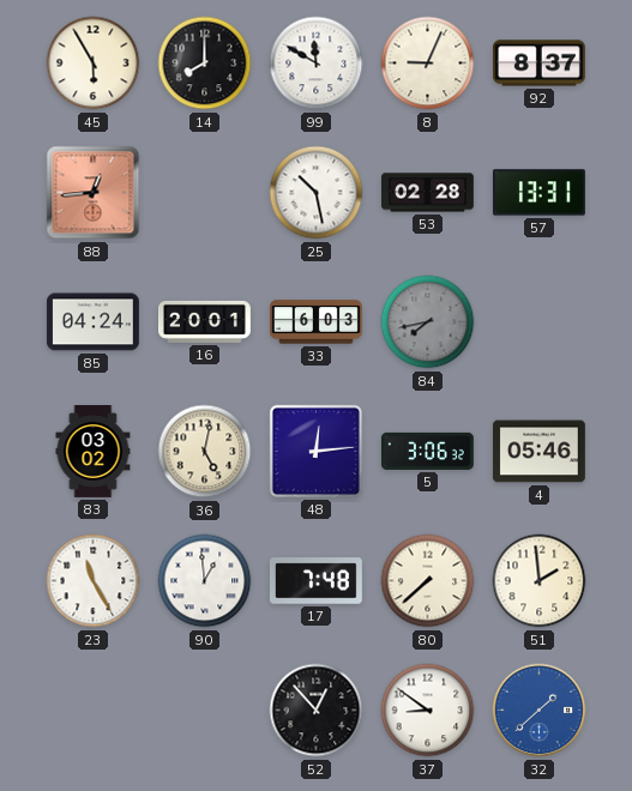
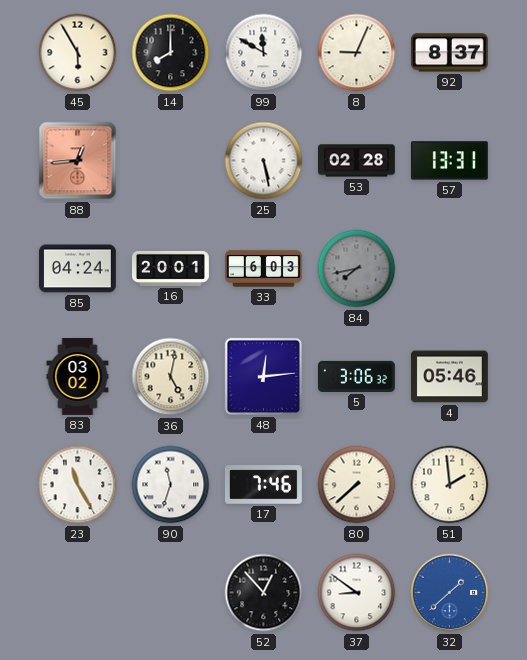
25: 10:28 -> 5:28 (264, 161)
90: 12:59 -> 11:33 (171, 485)
17: 7:48 -> 7:46 (263, 485)
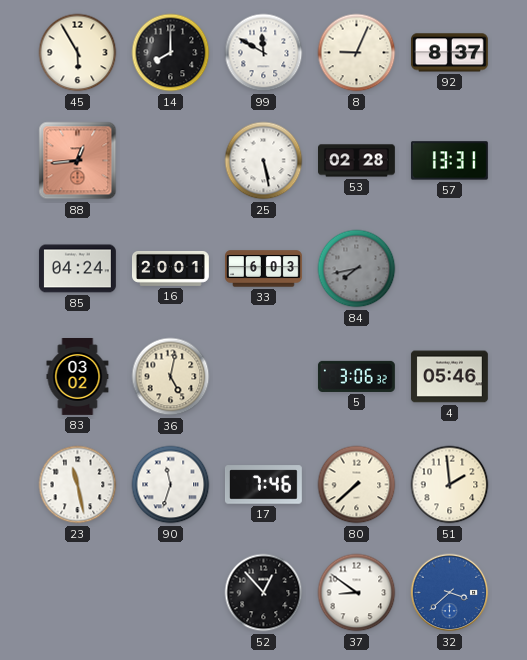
48: 12:14 -> none (263, 376)
23: 11:25 -> 11:28 (78, 485)
32: 1:38 -> 3:38 (450, 593)
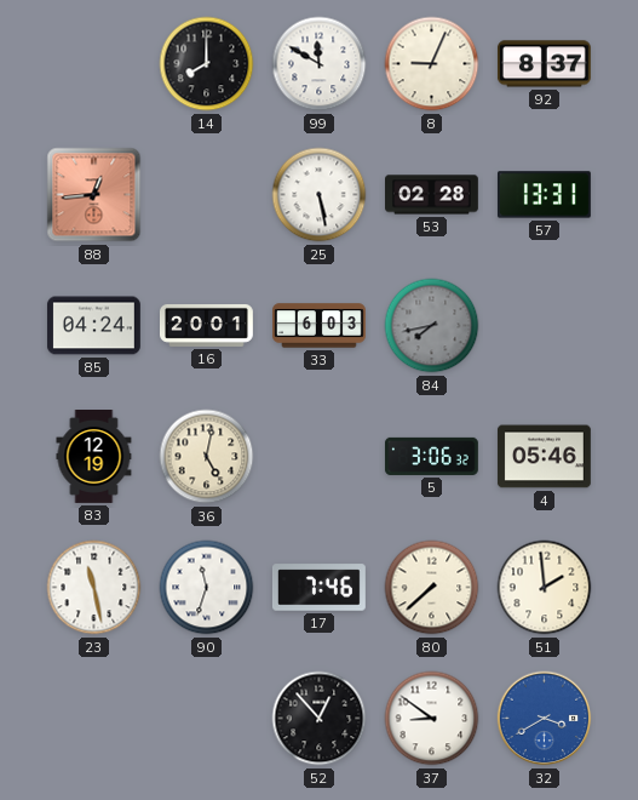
45: 5:55 -> none (78, 53)
83: 03:02 -> 12:19 (94, 457)
32: 3:38 -> 3:40 (545, 719)
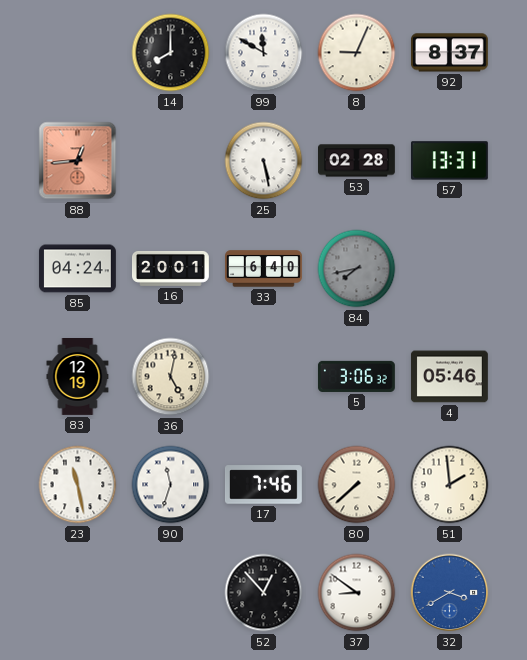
33: 6:03 -> 6:40 (264, 269)
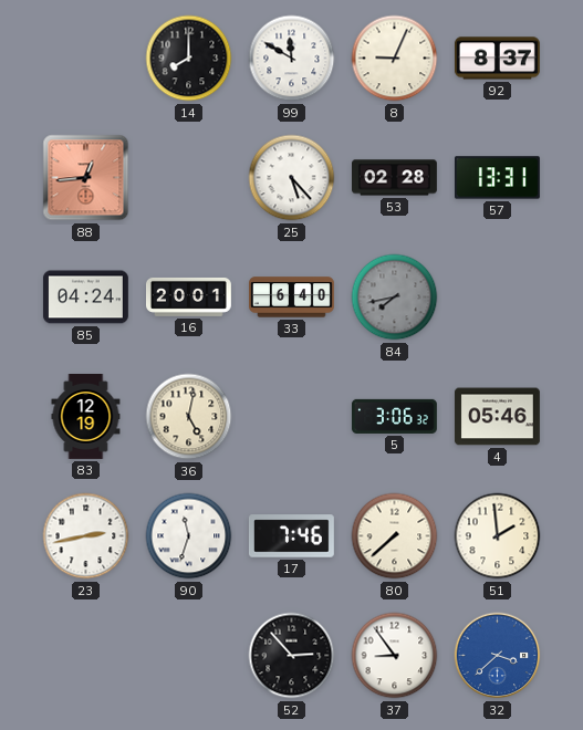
25: 5:28 -> 5:23 (292, 178)
23: 11:28 -> 2:43 (86, 536)
52: 12:53 -> 2:53 (292, 656)
37: 8:51 -> 8:54 (395, 656)
32: 3:40 -> 3:38 (498, 656)
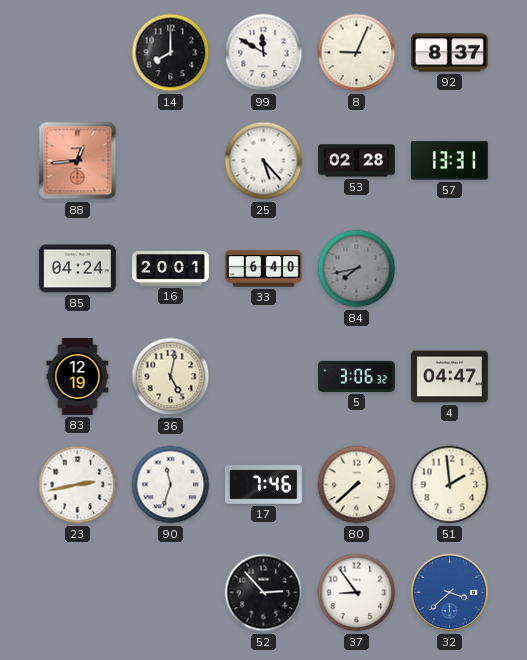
4: 05:46 -> 04:47 (449, 377)
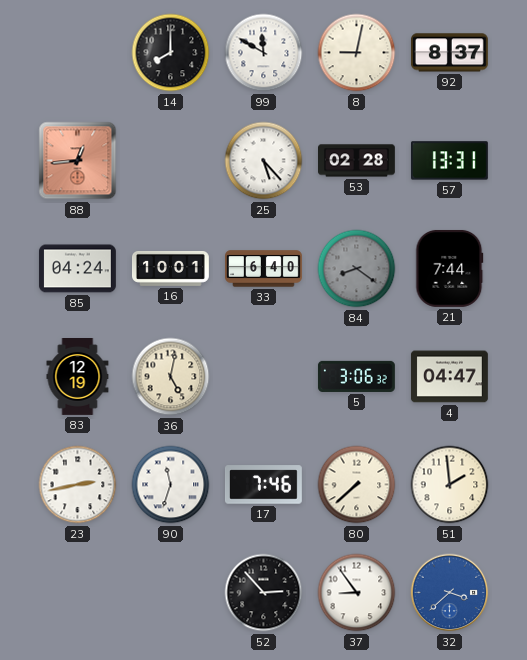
8: 9:04 -> 9:02 (357, 53)
16: 20:01 -> 10:01 (171, 268)
84: 7:43 -> 8:21 (357, 269)
21: none -> 7:44 (450, 268)
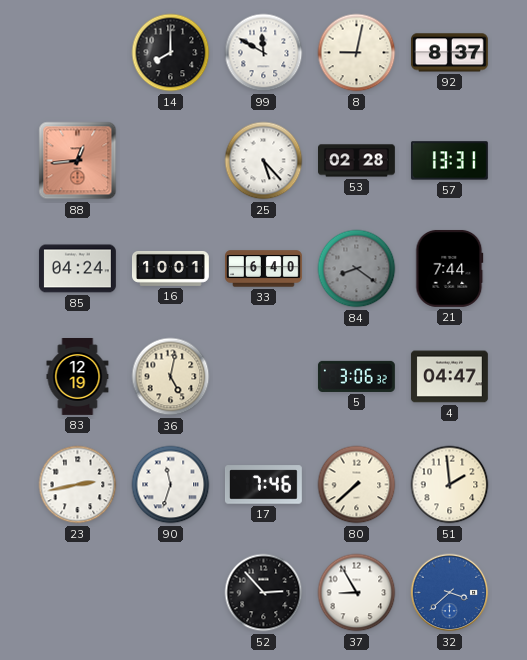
37: 8:54 -> 8:55 (357, 593)
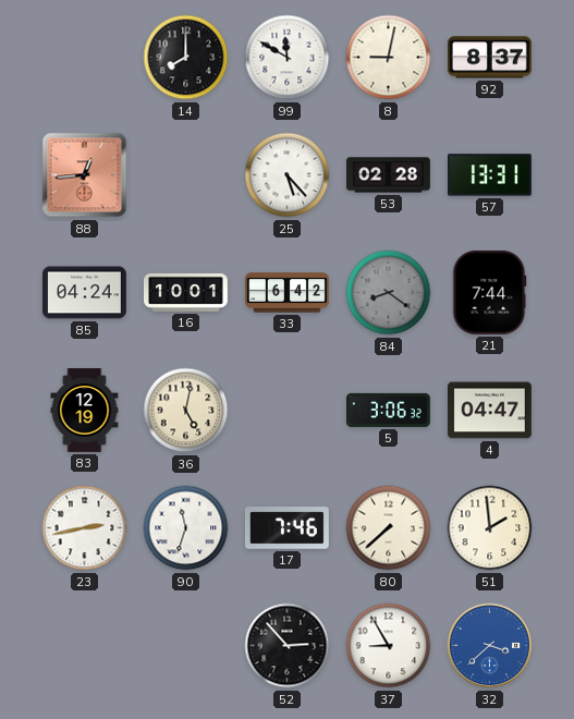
33: 6:40 -> 6:42 (288, 293)
